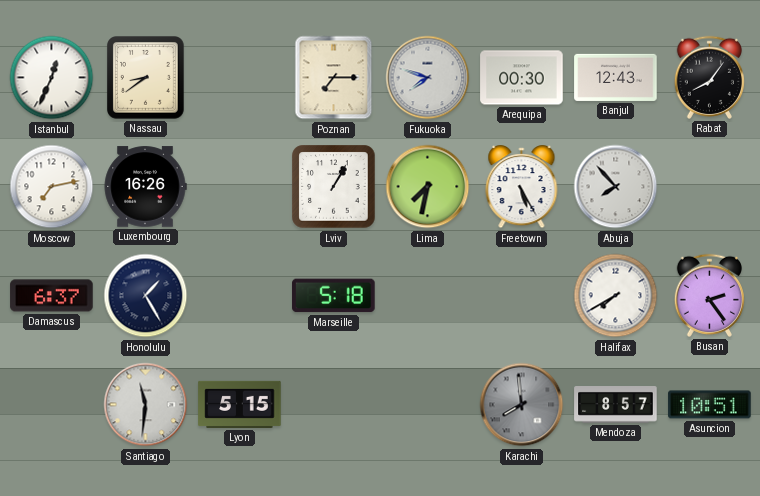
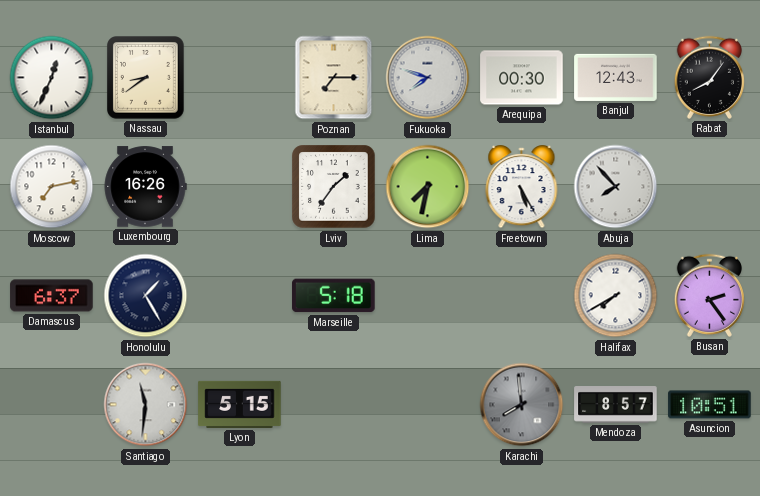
Lviv: 1:05 -> 1:36 (334, 187)
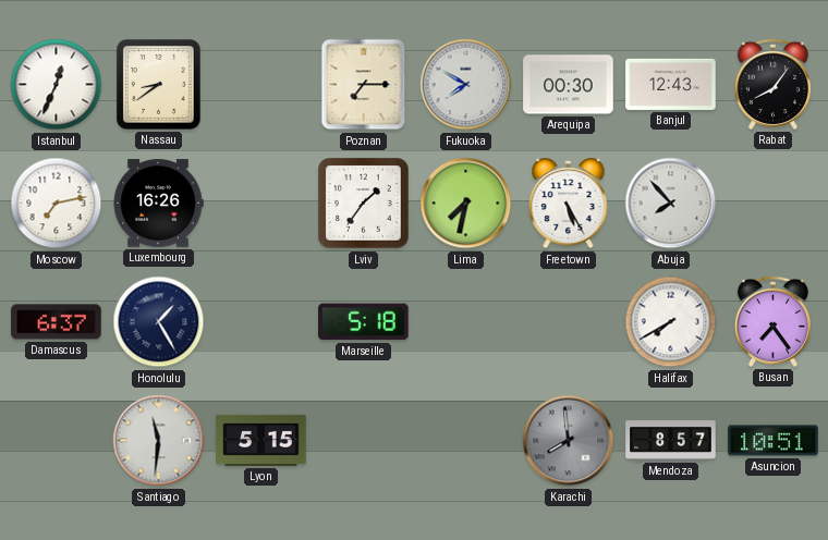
Fukuoka: 7:48 -> 7:50 (466, 85)
Busan: 2:24 -> 7:24 (772, 321)
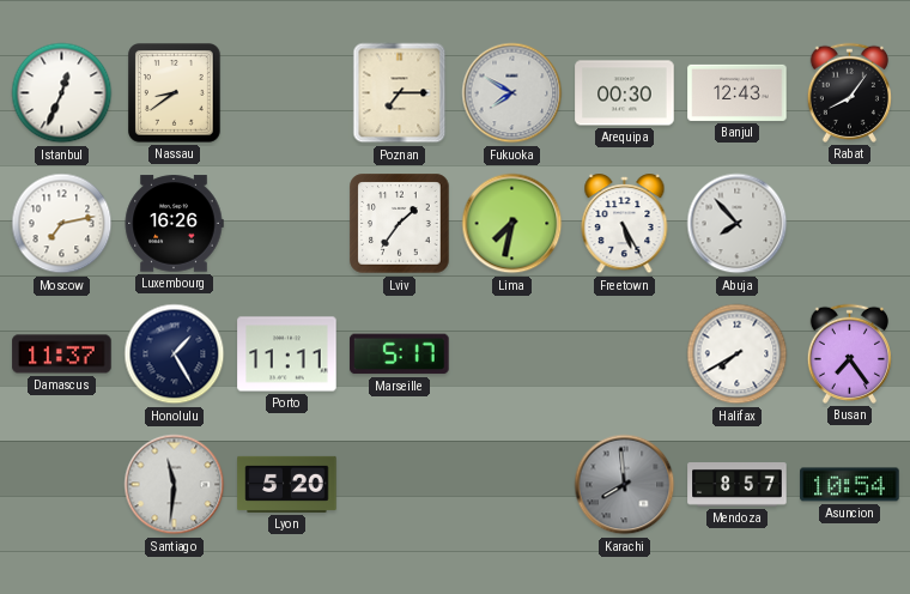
Damascus: 6:37 -> 11:37 (62, 354)
Porto: none -> 11:11 (287, 354)
Marseille: 5:18 -> 5:17 (400, 354)
Lyon: 5:15 -> 5:20 (287, 484)
Asuncion: 10:51 -> 10:54 (850, 485)
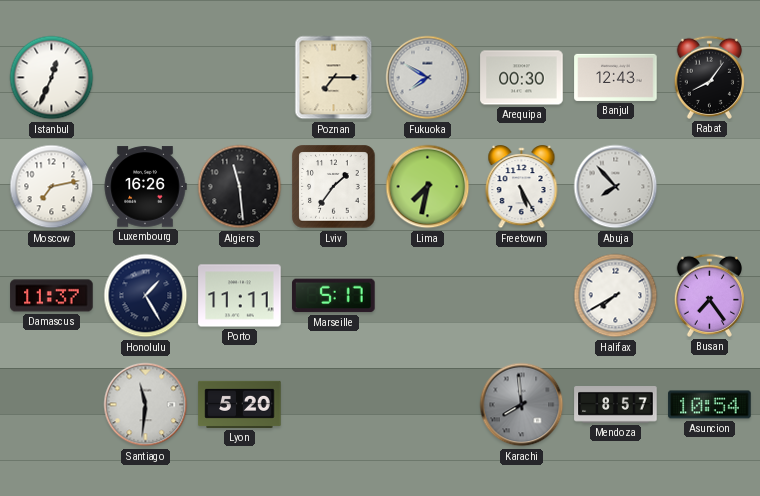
Nassau: 8:39 -> none (175, 93)
Algiers: none -> 11:29 (240, 187)
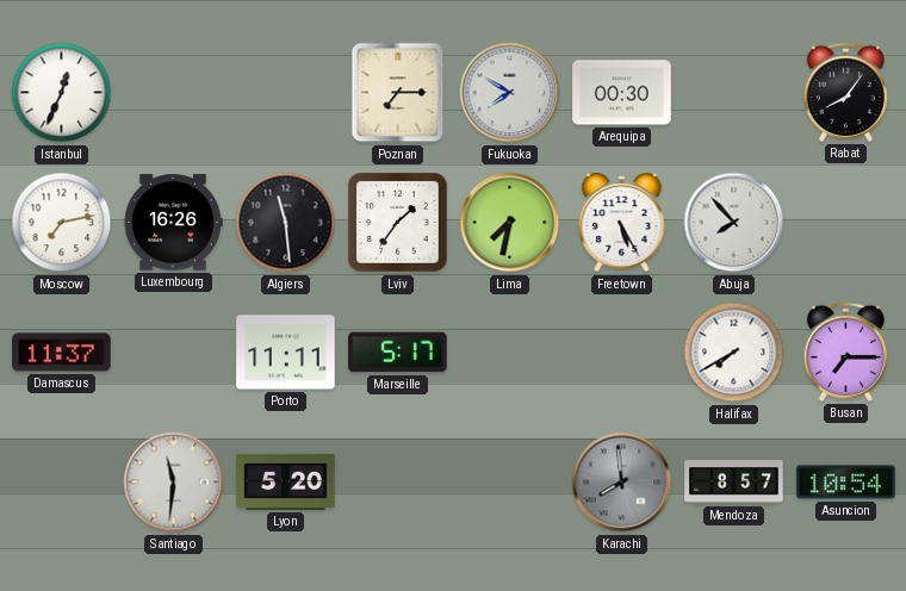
Banjul: 12:43 -> none (616, 77)
Honolulu: 1:25 -> none (146, 296)
Busan: 7:24 -> 7:15 (845, 352)
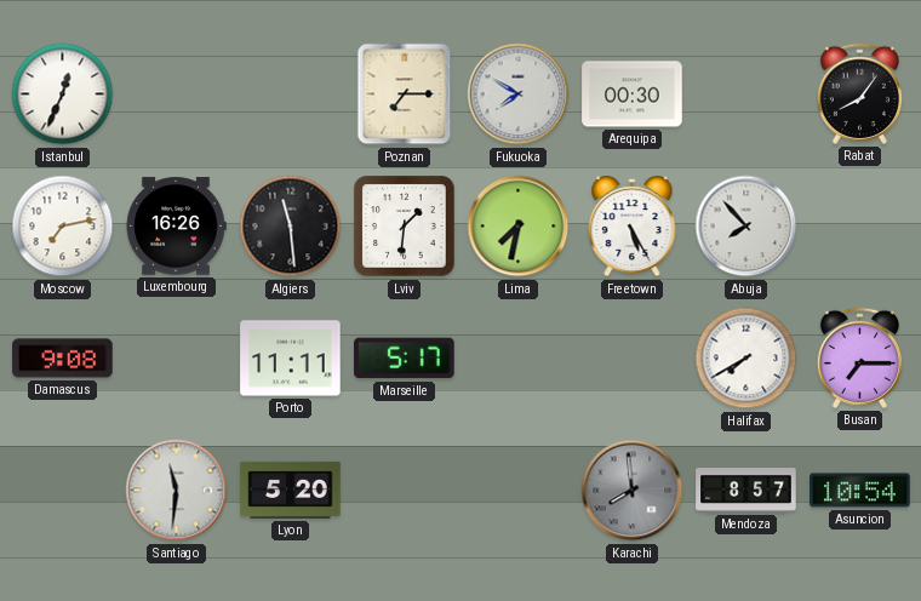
Lviv: 1:36 -> 1:31 (405, 227)
Damascus: 11:37 -> 9:08 (63, 359)
